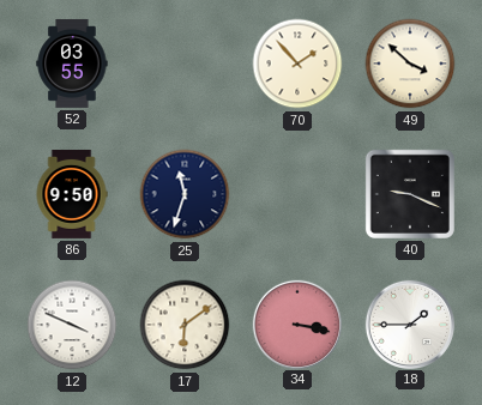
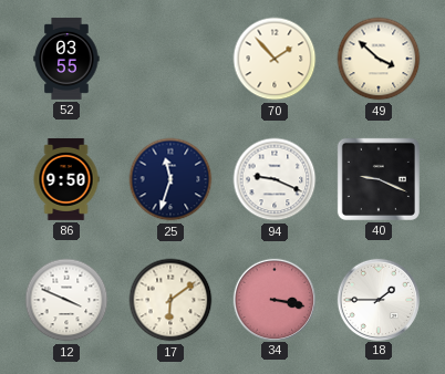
94: none -> 9:19 (275, 179)
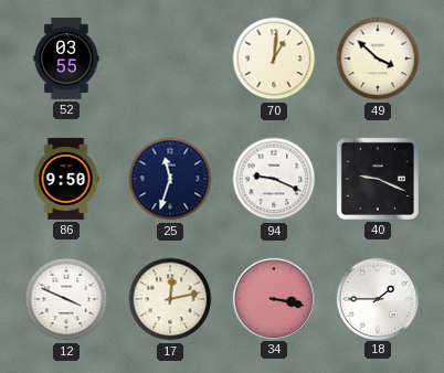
70: 1:53 -> 1:01 (274, 58)
17: 6:09 -> 12:13 (170, 299)
